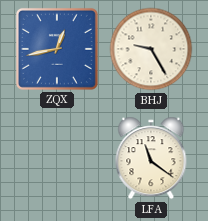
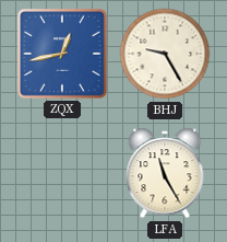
LFA: 11:21 -> 11:25 (165, 173)
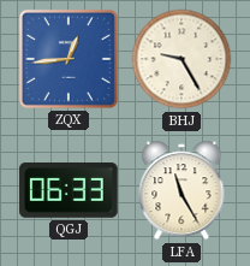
ZQX: 12:43 -> 12:44 (69, 59)
QGJ: none -> 06:33 (69, 191)
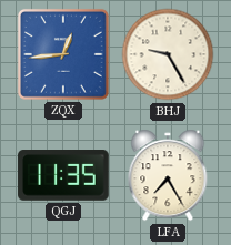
QGJ: 06:33 -> 11:35 (63, 176)
LFA: 11:25 -> 7:25 (168, 175)
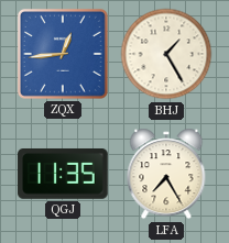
BHJ: 9:25 -> 1:25 (166, 54)
